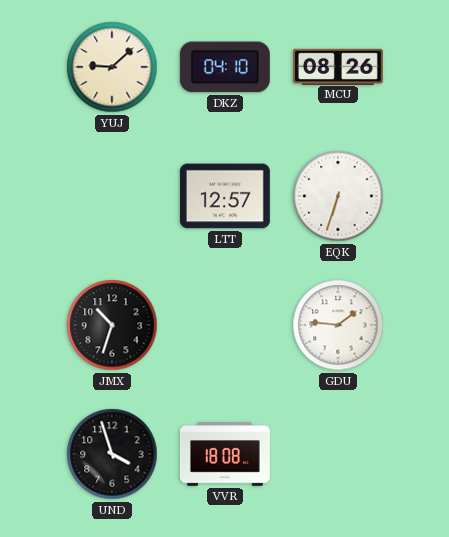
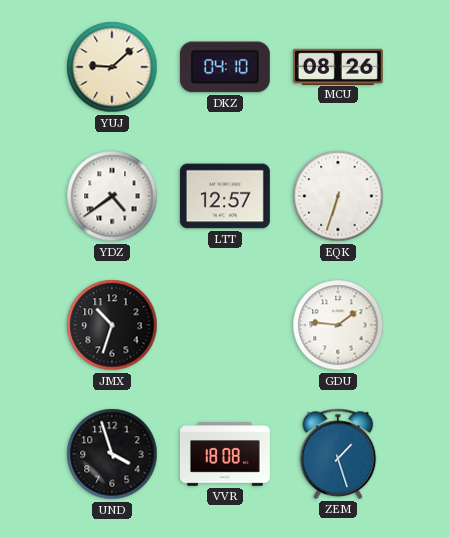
YDZ: none -> 4:39 (112, 196)
ZEM: none -> 1:27 (338, 454)
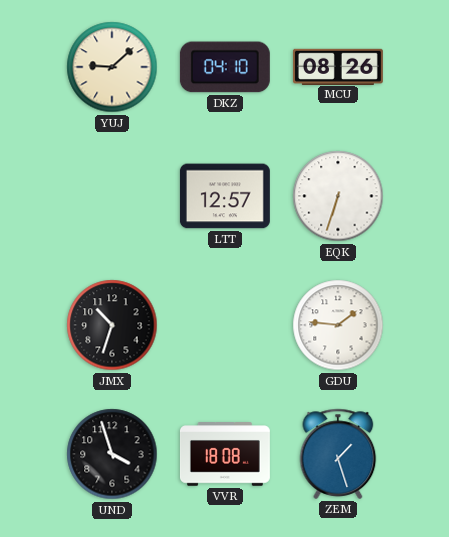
YDZ: 4:39 -> none (112, 196)
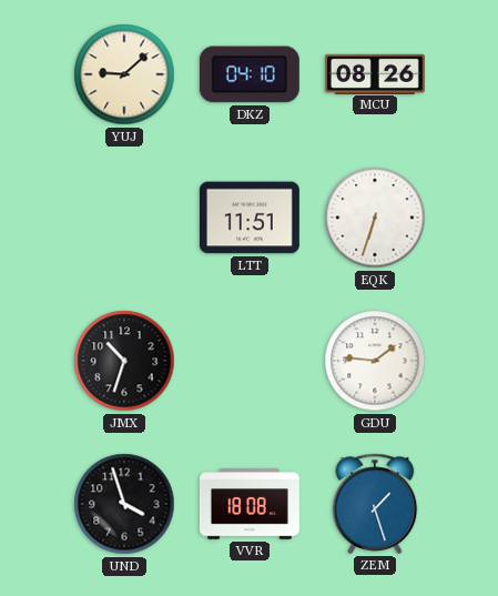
LTT: 12:57 -> 11:51 (250, 218)
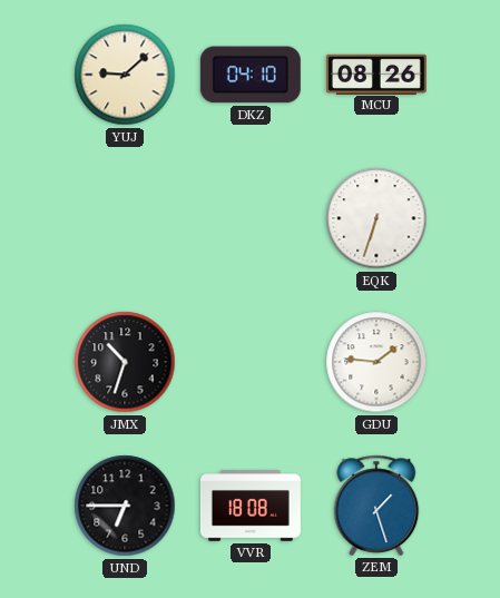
LTT: 11:51 -> none (250, 218)
UND: 3:57 -> 6:45 (125, 506)
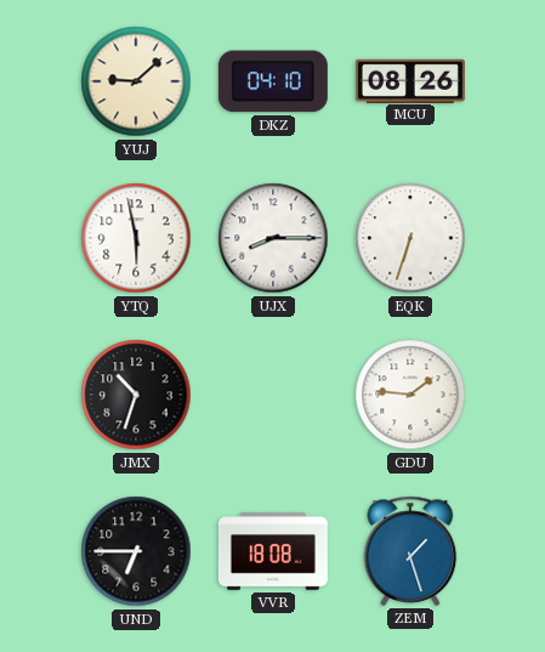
YTQ: none -> 5:58 (136, 238)
UJX: none -> 8:15 (273, 238)
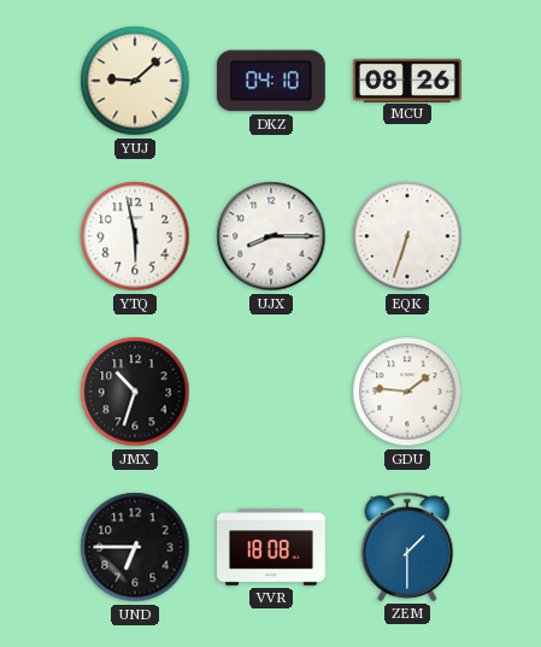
ZEM: 1:27 -> 1:30 (407, 547)
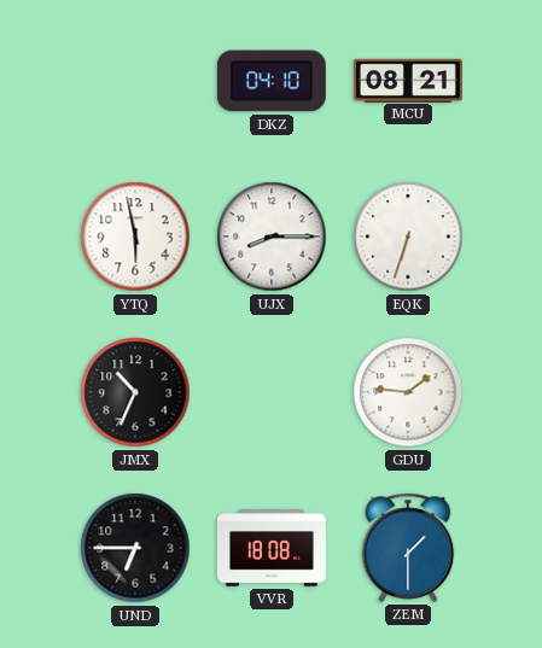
YUJ: 9:08 -> none (135, 81)
MCU: 08:26 -> 08:21 (408, 80)
JMX: 10:33 -> 10:34 (135, 392)
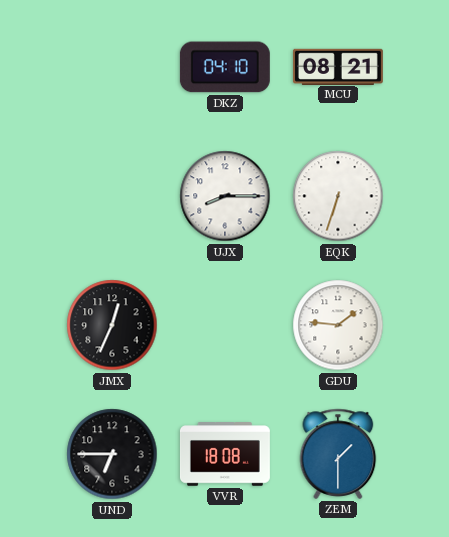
YTQ: 5:58 -> none (135, 237)
JMX: 10:34 -> 12:34 (112, 325)
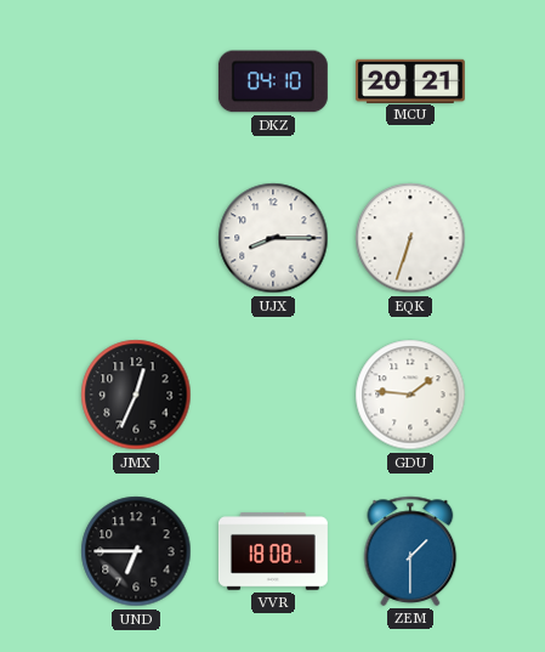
MCU: 08:21 -> 20:21 (410, 80)
